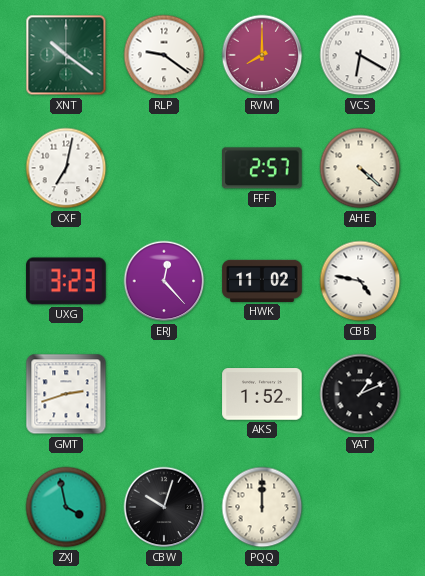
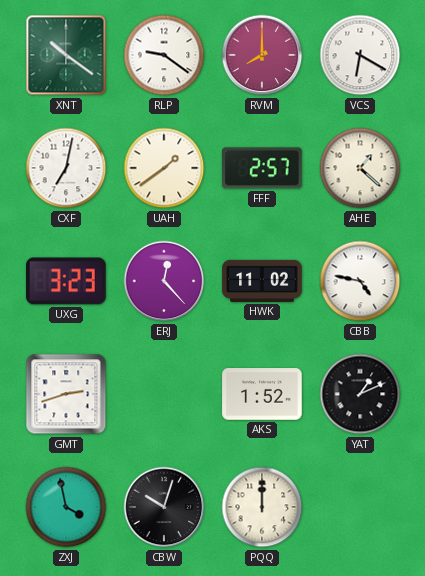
UAH: none -> 1:39 (164, 168)
AHE: 4:22 -> 1:22 (360, 168)
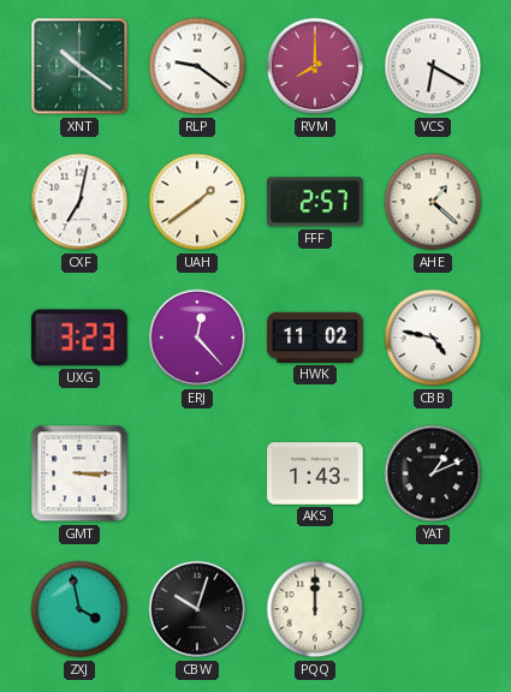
GMT: 2:42 -> 3:15 (79, 473)
AKS: 1:52 -> 1:43 (315, 473)
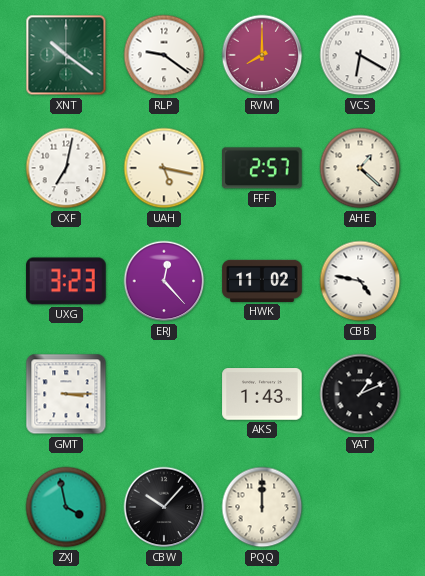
UAH: 1:39 -> 5:17 (164, 168)
CBW: 10:03 -> 10:07 (164, 507)
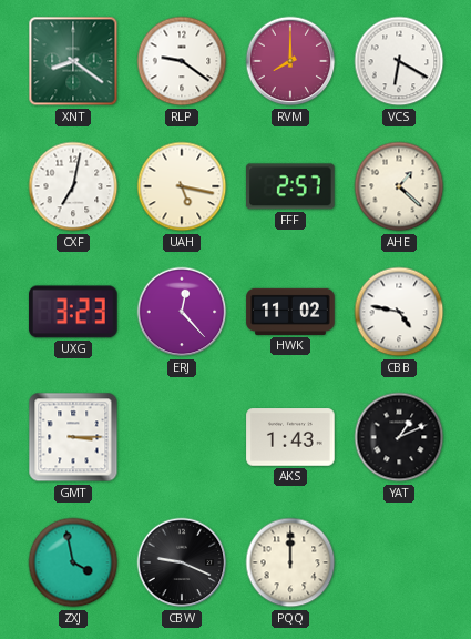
XNT: 10:21 -> 8:21 (73, 61)
CBW: 10:07 -> 9:19 (182, 562)
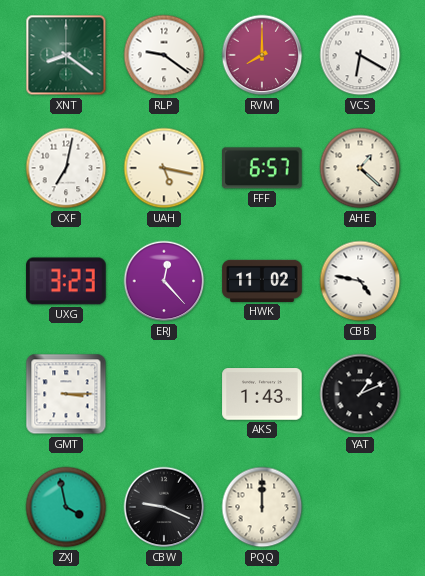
FFF: 2:57 -> 6:57 (263, 168)
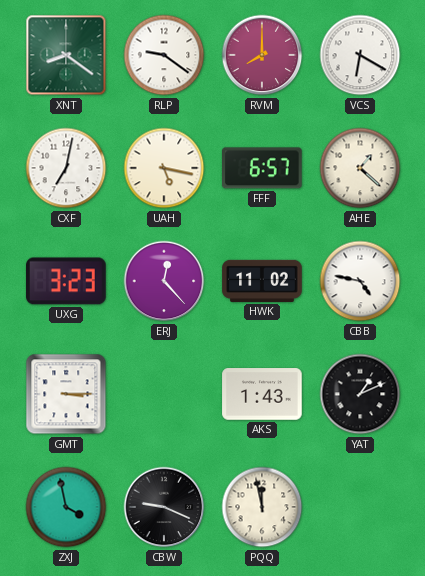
PQQ: 12:00 -> 11:58 (262, 507)
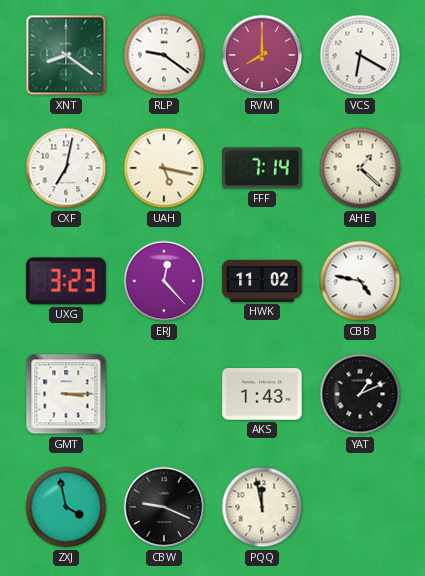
FFF: 6:57 -> 7:14 (263, 168)
